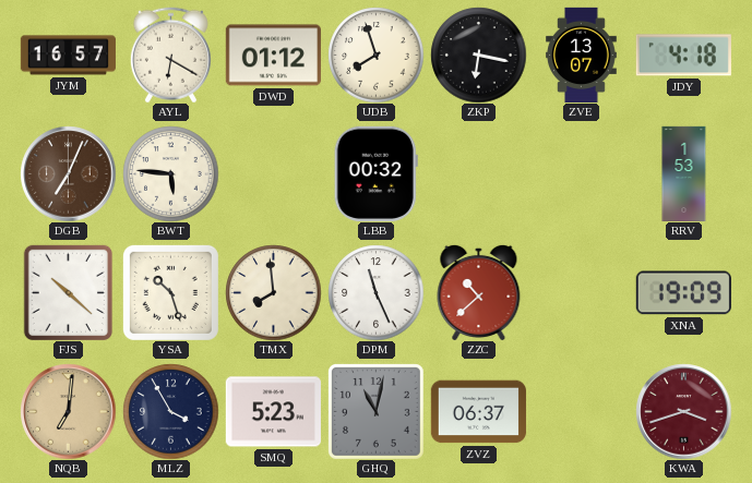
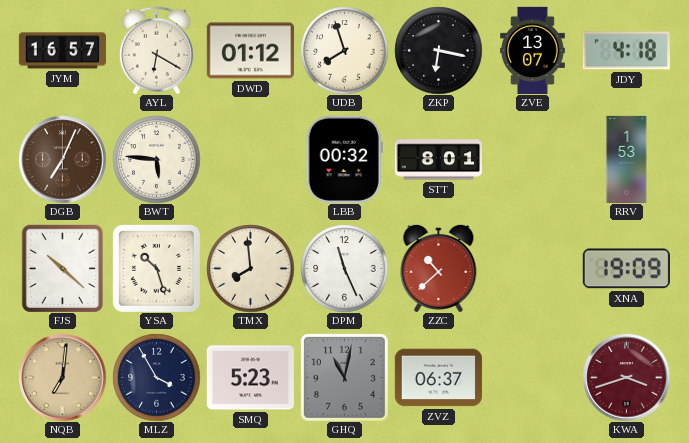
STT: none -> 8:01 (438, 160)
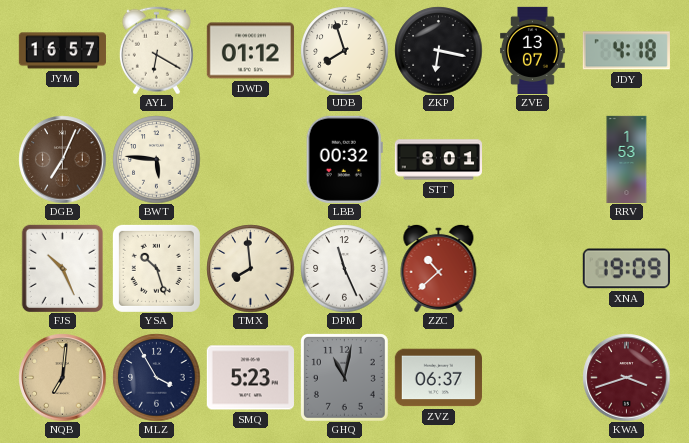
FJS: 10:22 -> 10:26 (62, 268)
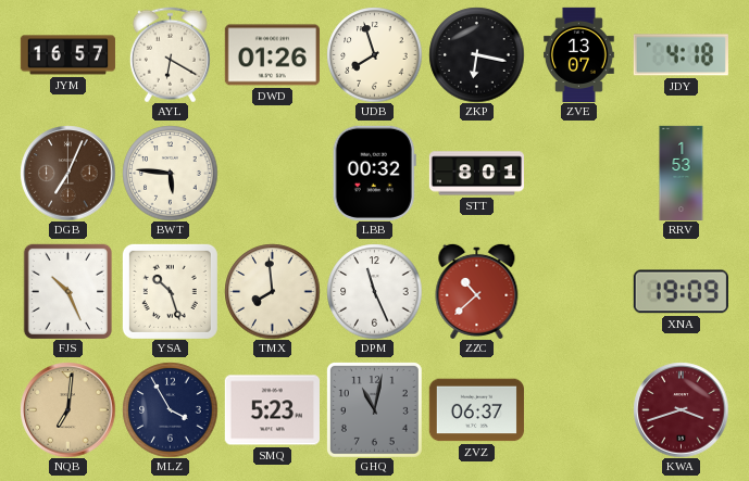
DWD: 01:12 -> 01:26 (272, 55)
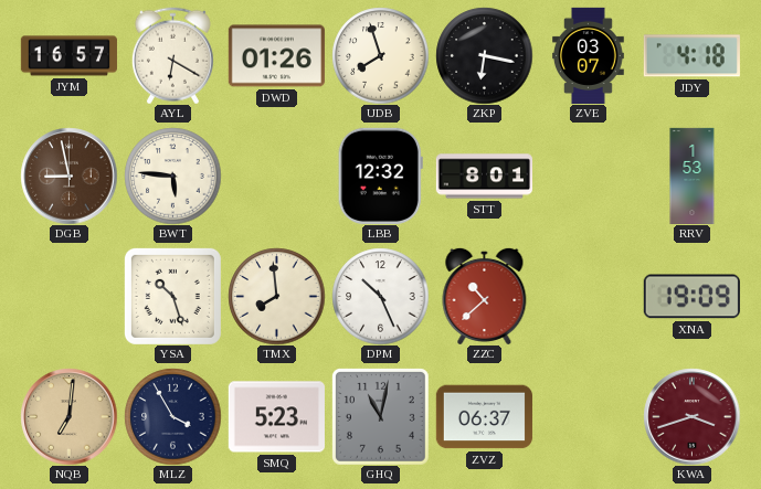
ZVE: 13:07 -> 03:07 (589, 55)
DGB: 7:04 -> 8:58 (68, 176)
LBB: 00:32 -> 12:32 (380, 176)
FJS: 10:26 -> none (67, 291)
DPM: 11:26 -> 10:26 (380, 296)
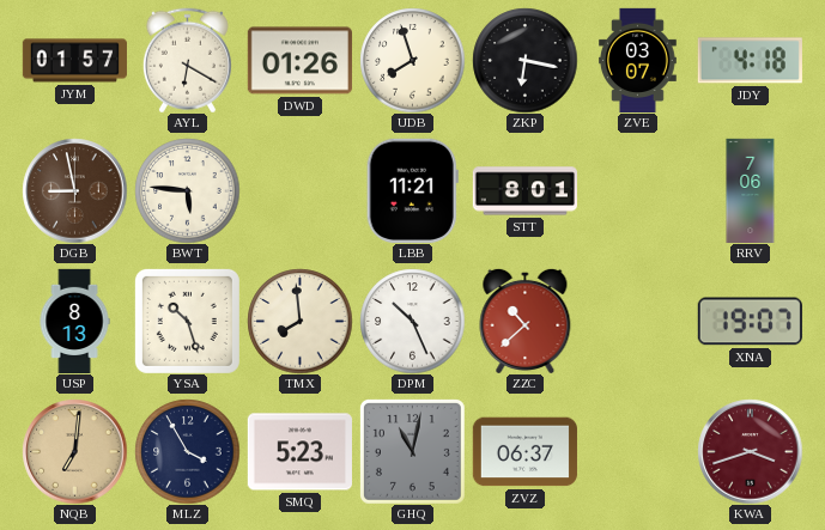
JYM: 16:57 -> 01:57 (74, 61)
LBB: 12:32 -> 11:21 (412, 190)
RRV: 1:53 -> 7:06 (751, 190)
USP: none -> 8:13 (74, 321)
XNA: 19:09 -> 19:07 (750, 322)
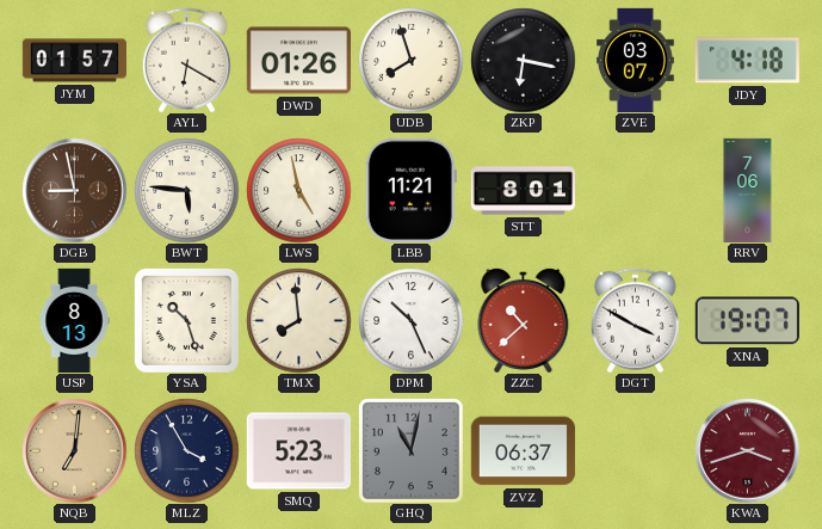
LWS: none -> 4:58 (298, 190)
DGT: none -> 3:50 (635, 320)
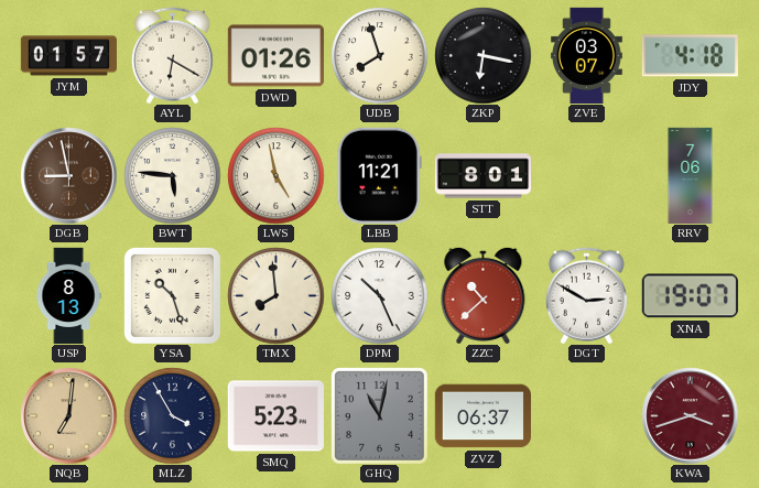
DGT: 3:50 -> 2:50 (586, 295)
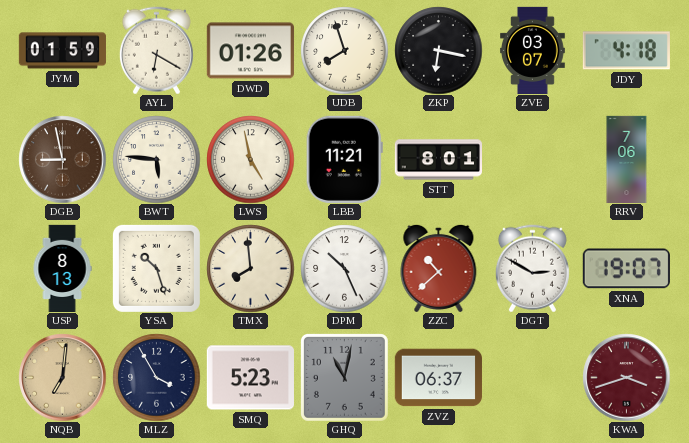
JYM: 01:57 -> 01:59 (62, 51)
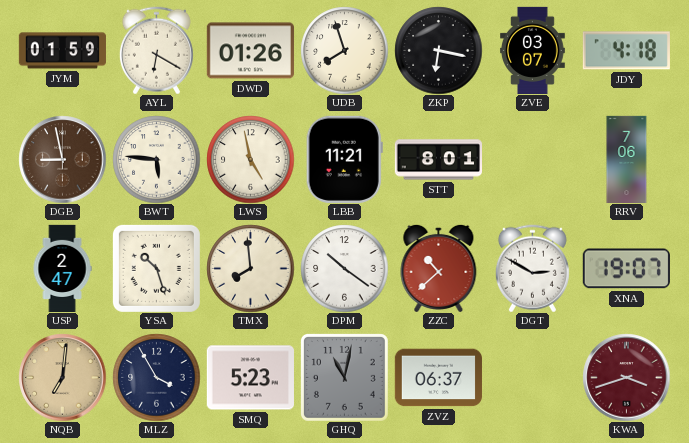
USP: 8:13 -> 2:47 (62, 268)
DPM: 10:26 -> 10:21 (344, 268)
